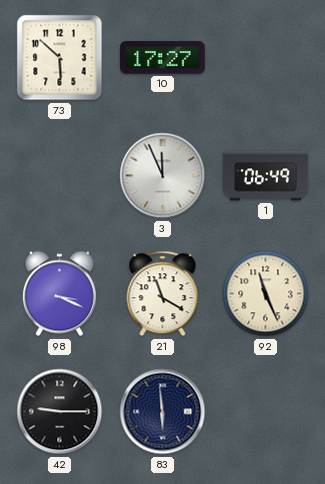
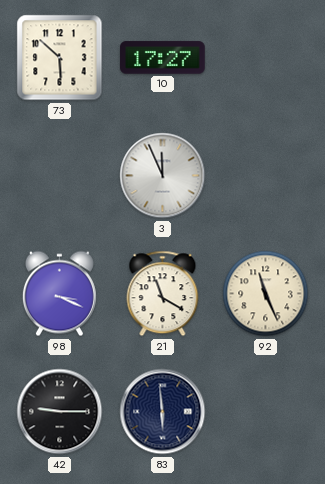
1: 06:49 -> none (266, 176)
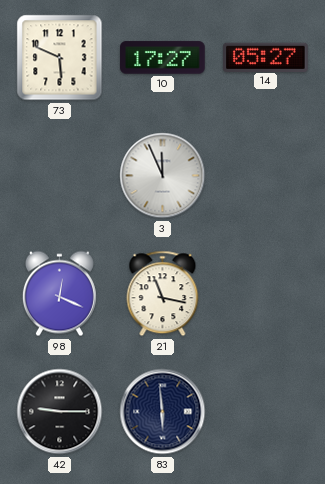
73: 5:52 -> 5:49 (60, 58)
14: none -> 05:27 (266, 57)
98: 3:19 -> 12:19 (59, 294)
21: 11:20 -> 11:17 (163, 294)
92: 11:26 -> none (266, 294)
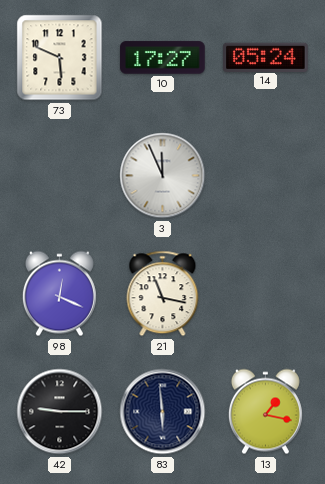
14: 05:27 -> 05:24 (266, 57)
13: none -> 1:17 (265, 412)
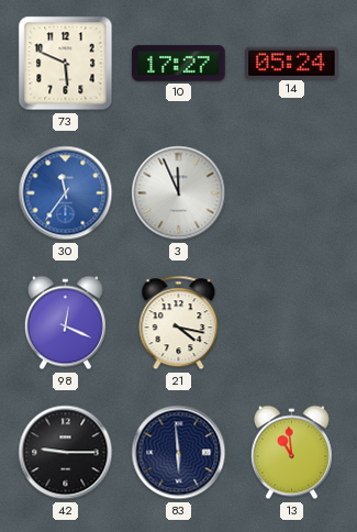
30: none -> 11:36 (66, 193)
21: 11:17 -> 4:17 (179, 323)
13: 1:17 -> 10:59 (291, 453)
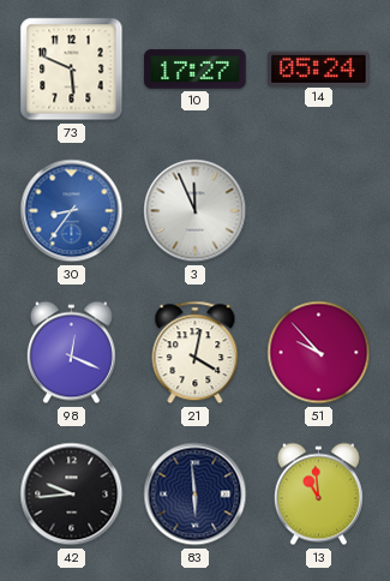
30: 11:36 -> 8:36 (72, 211)
21: 4:17 -> 4:02 (196, 353)
51: none -> 9:53 (319, 353)
42: 9:15 -> 9:44 (72, 495)
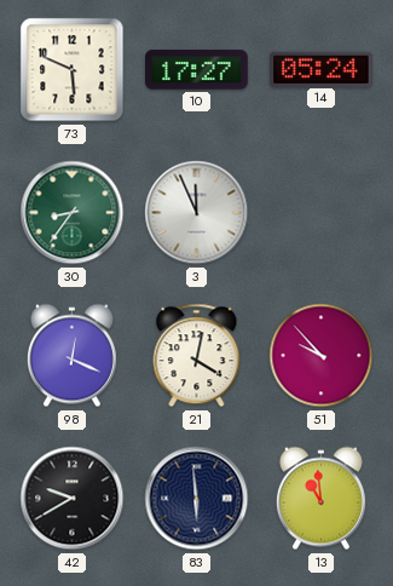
30 dial: blue -> green (73, 213)
42: 9:44 -> 9:40 (73, 499)
